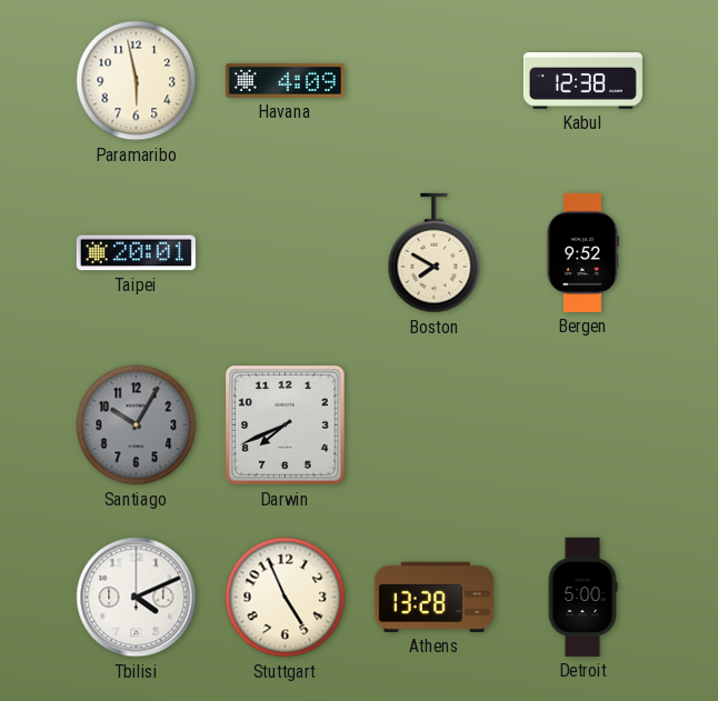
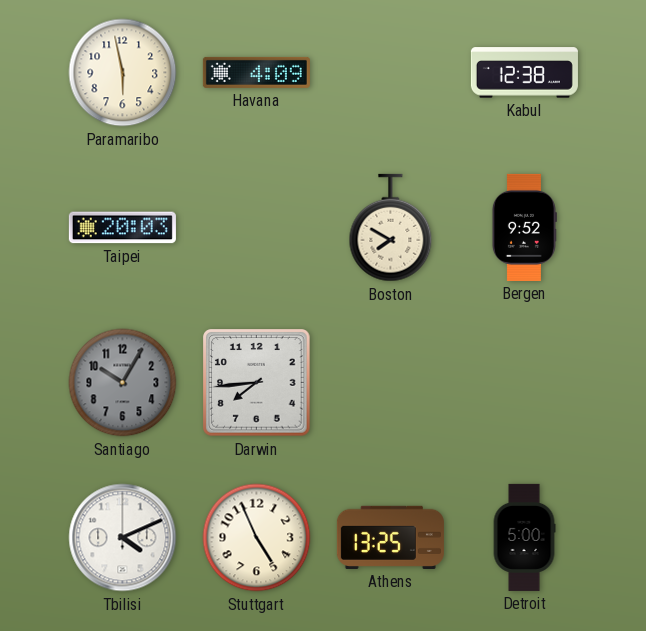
Taipei: 20:01 -> 20:03 (122, 228)
Darwin: 7:41 -> 7:44 (257, 383)
Athens: 13:28 -> 13:25 (390, 537)
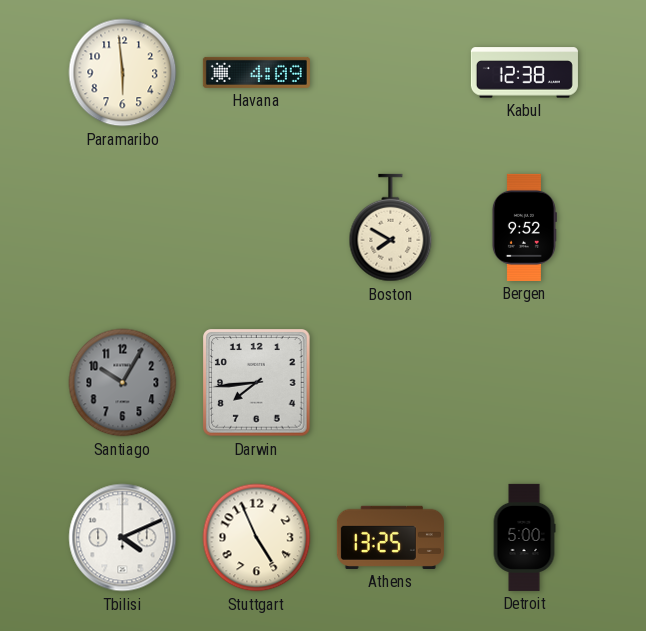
Paramaribo: 5:58 -> 5:59 (123, 73)
Taipei: 20:03 -> none (122, 228)
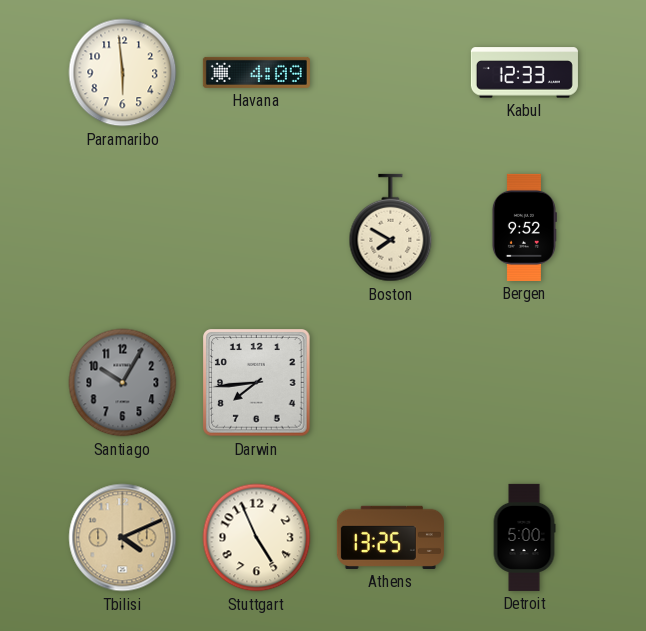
Kabul: 12:38 -> 12:33 (524, 73)
Tbilisi dial: white -> champagne (123, 538)
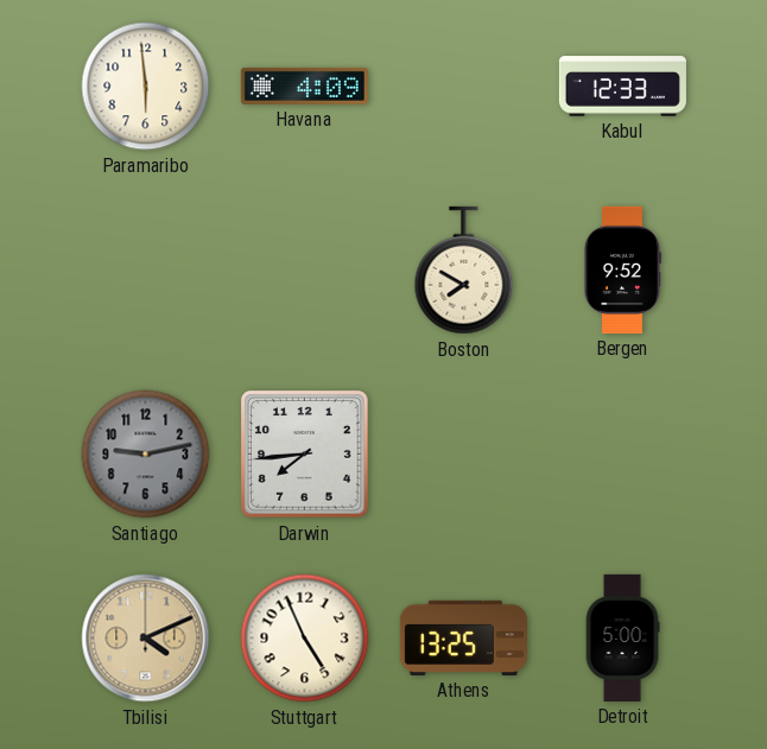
Santiago: 10:05 -> 9:13 (146, 455)
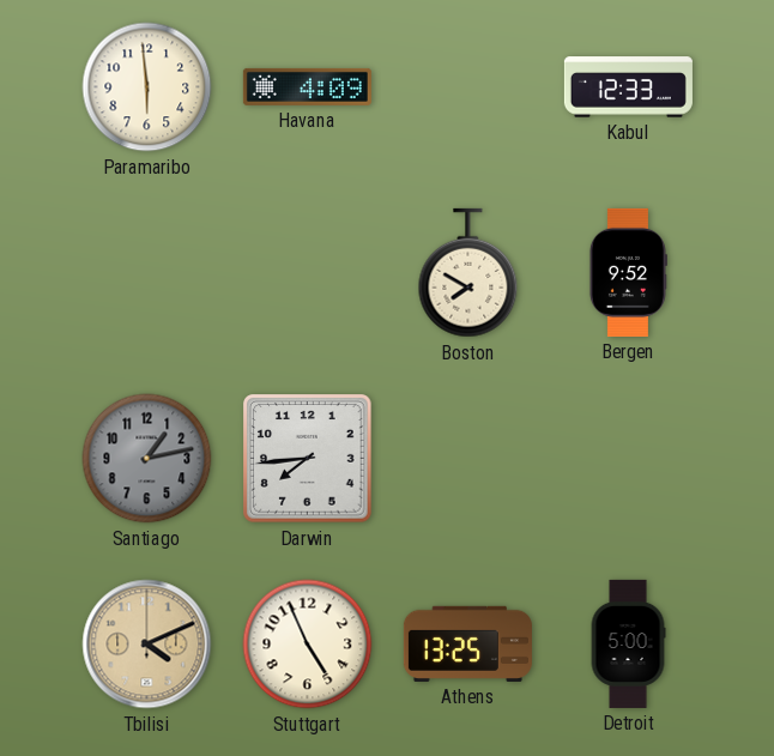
Santiago: 9:13 -> 1:13 (147, 459)
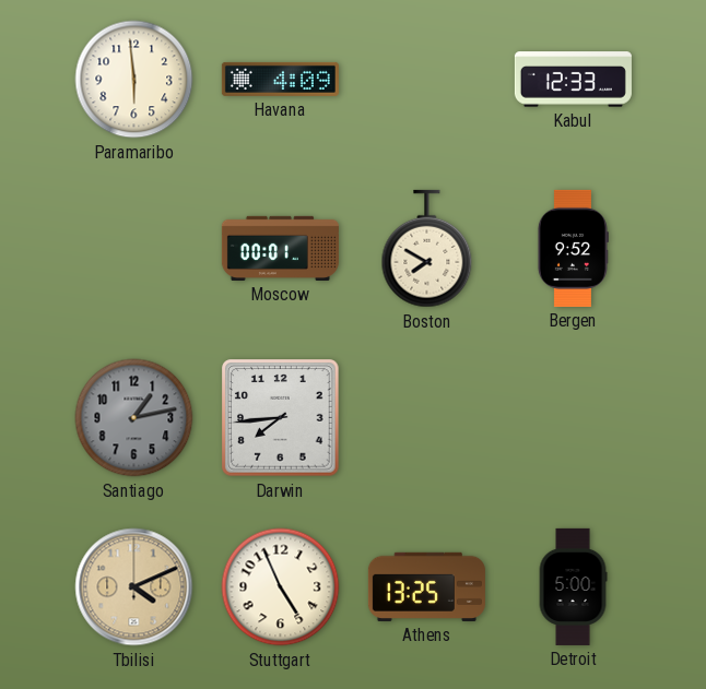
Moscow: none -> 00:01 (280, 248)
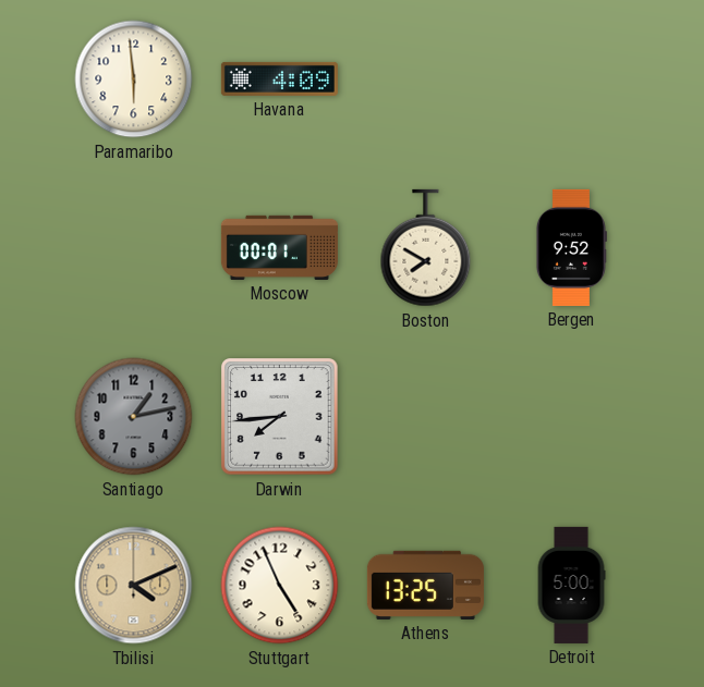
Kabul: 12:33 -> none (573, 80)
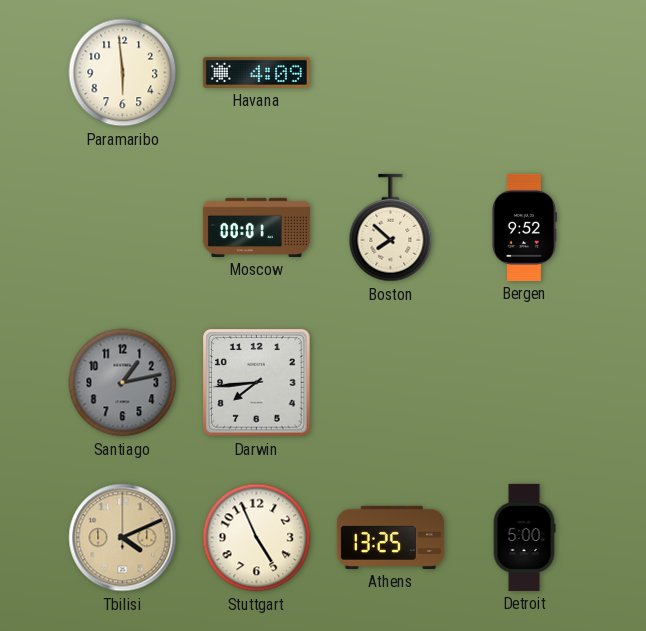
Boston: 7:50 -> 7:52 (391, 228)
